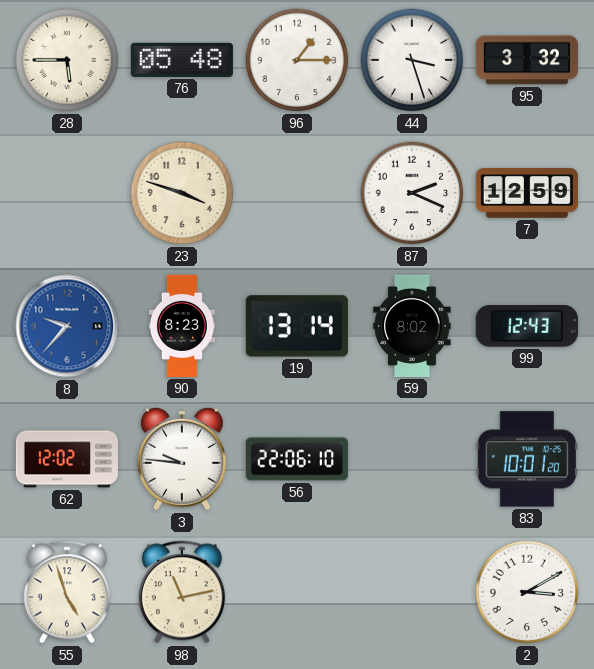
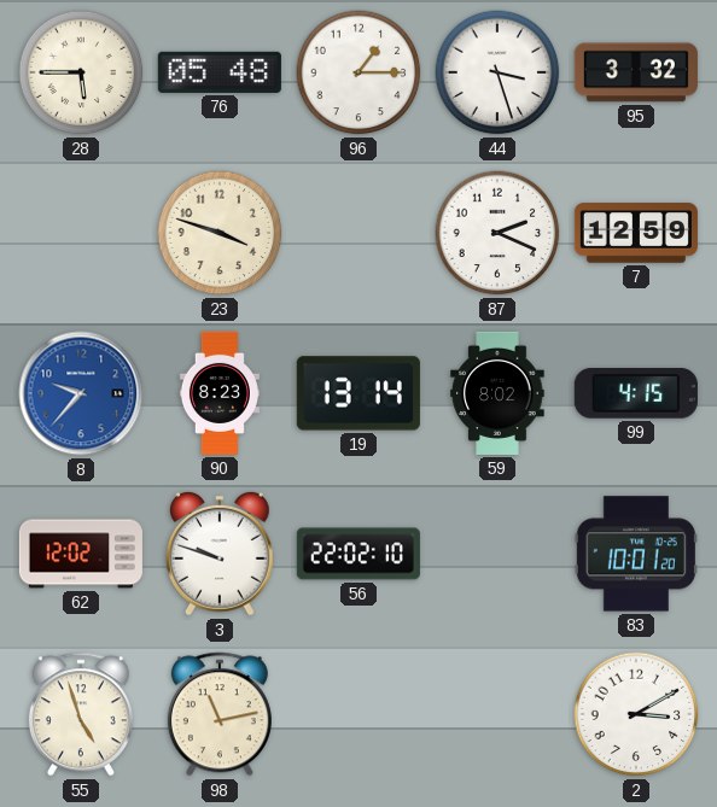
99: 12:43 -> 4:15 (636, 394)
3: 9:46 -> 9:48 (220, 554)
56: 22:06 -> 22:02 (358, 554)
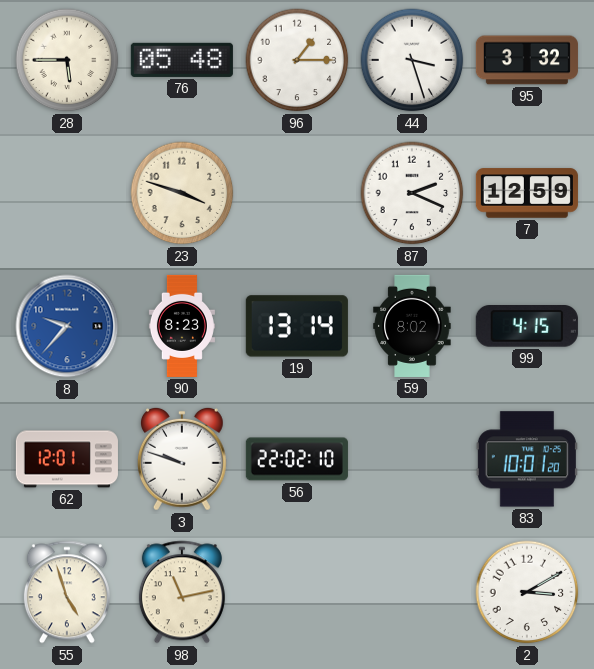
62: 12:02 -> 12:01 (67, 459)
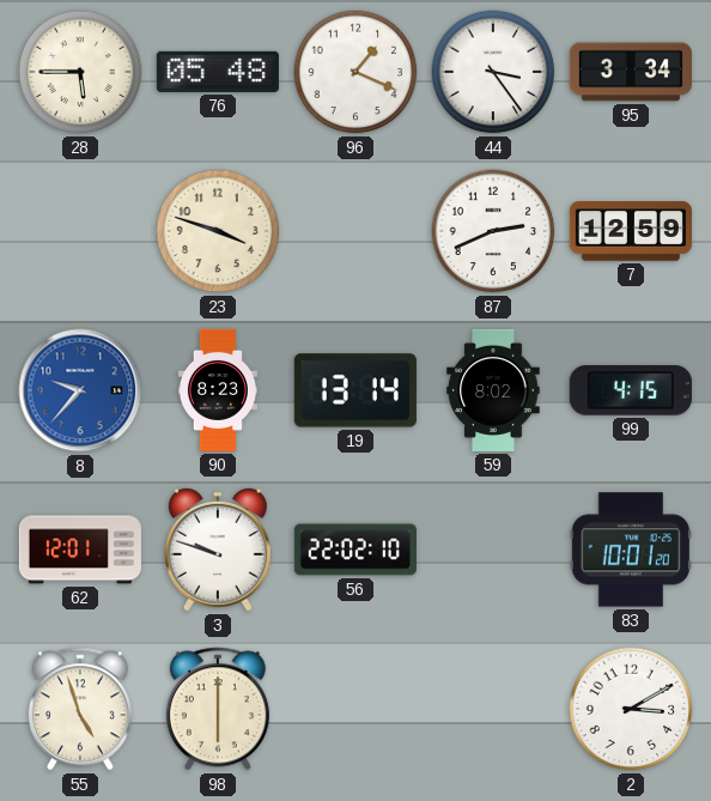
96: 1:15 -> 1:19 (355, 72)
44: 3:27 -> 3:24 (493, 72)
95: 3:32 -> 3:34 (631, 72)
87: 2:19 -> 2:41 (493, 231)
98: 11:13 -> 6:00 (218, 709)
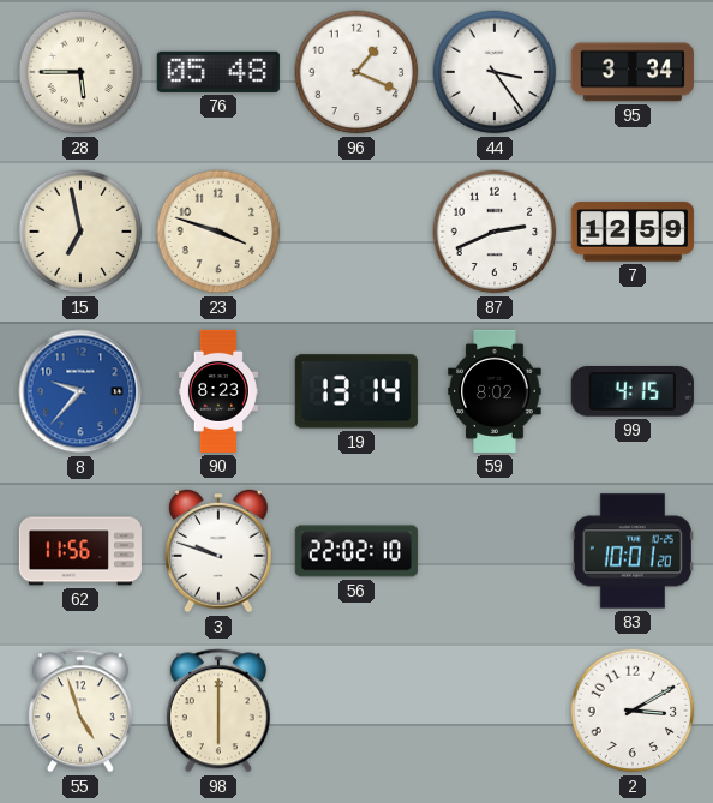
15: none -> 6:58 (80, 232)
62: 12:01 -> 11:56 (80, 551)
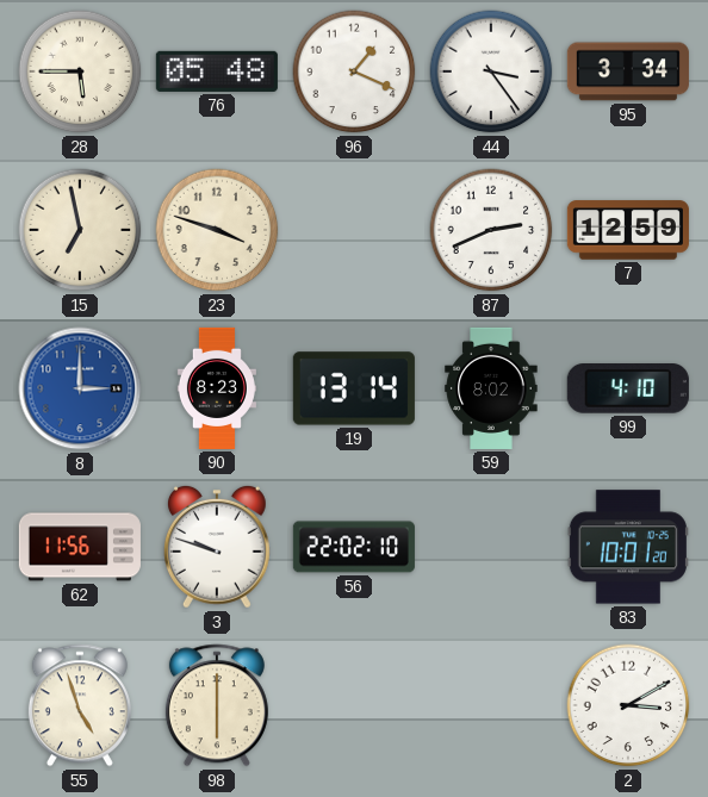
8: 9:37 -> 3:00 (80, 388)
99: 4:15 -> 4:10 (628, 390)
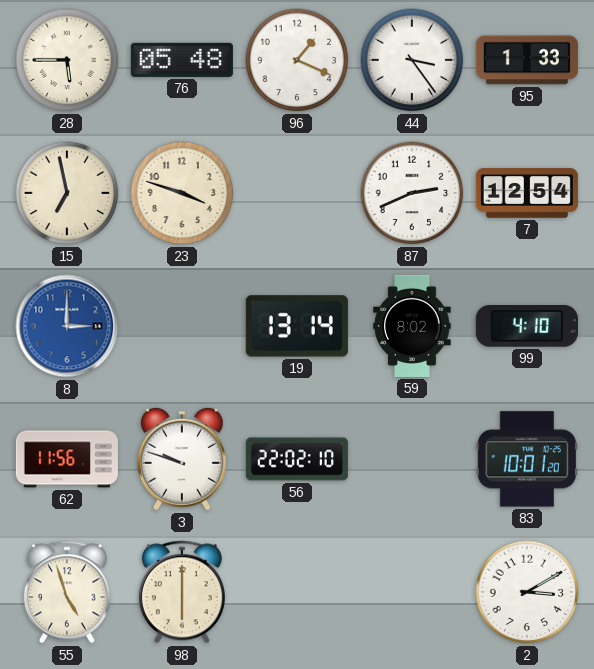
95: 3:34 -> 1:33 (527, 60)
7: 12:59 -> 12:54 (527, 193)
90: 8:23 -> none (217, 388)
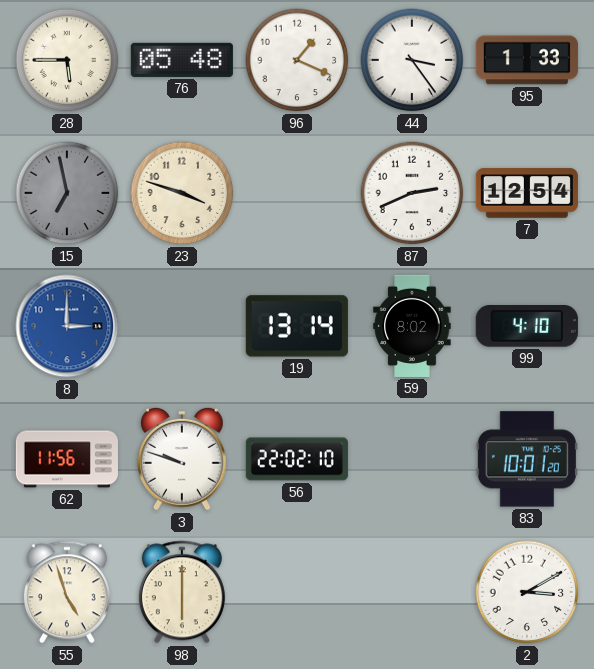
15 dial: cream -> grey (67, 193)
